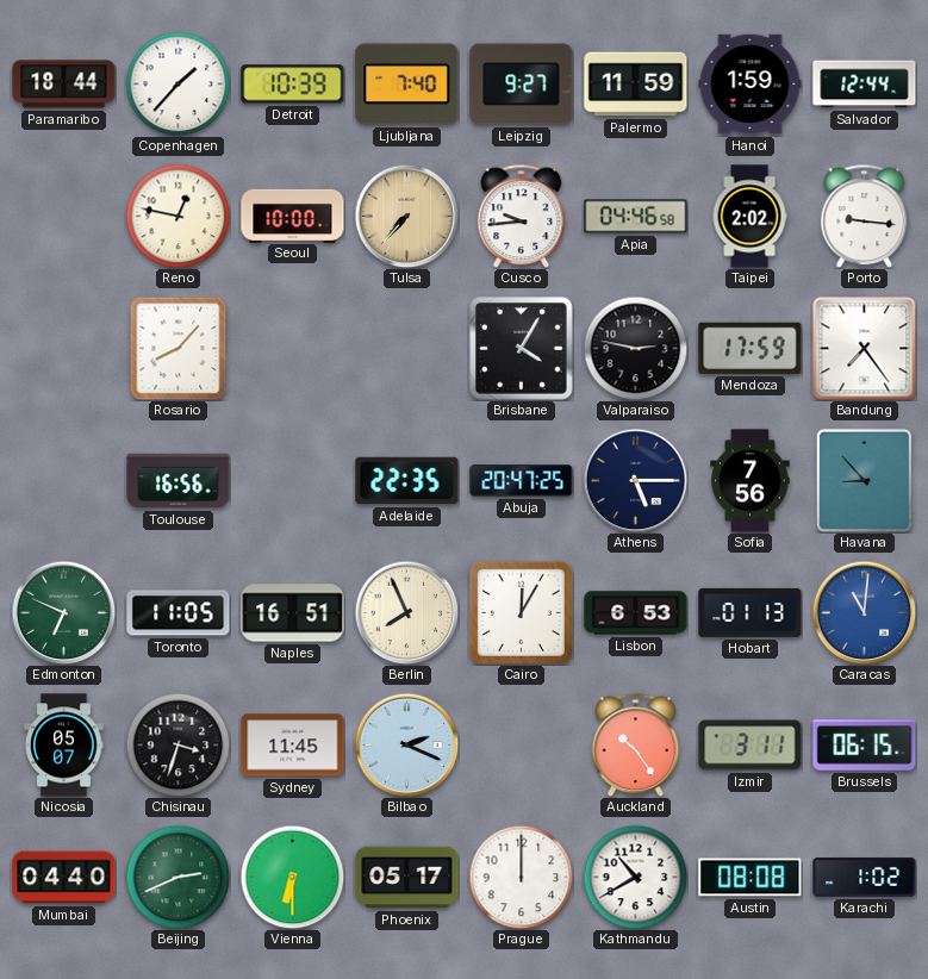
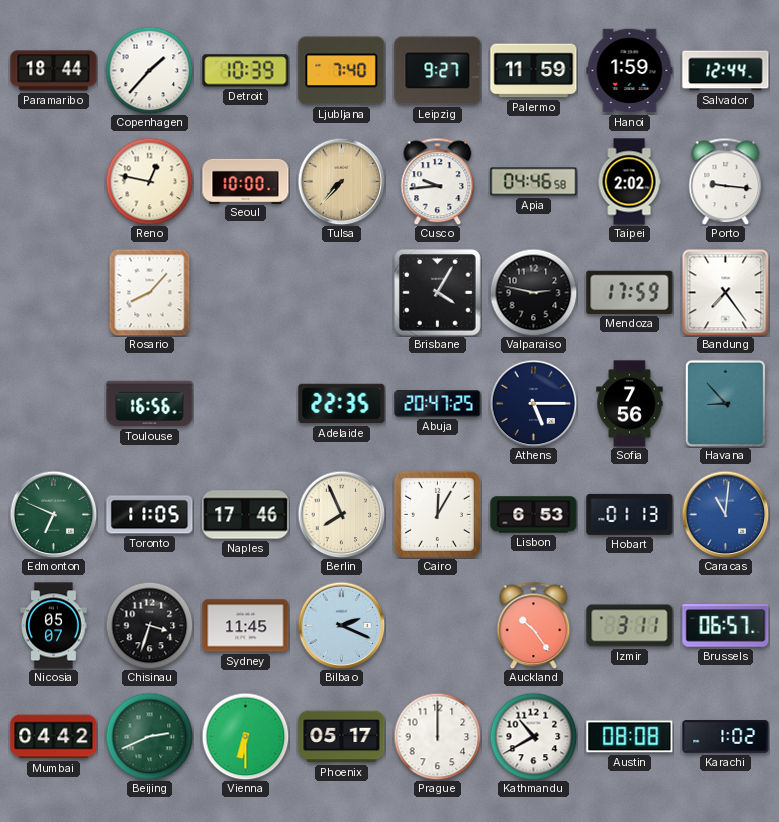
Naples: 16:51 -> 17:46 (246, 515)
Brussels: 06:15 -> 06:57 (726, 626)
Mumbai: 04:40 -> 04:42 (54, 737)
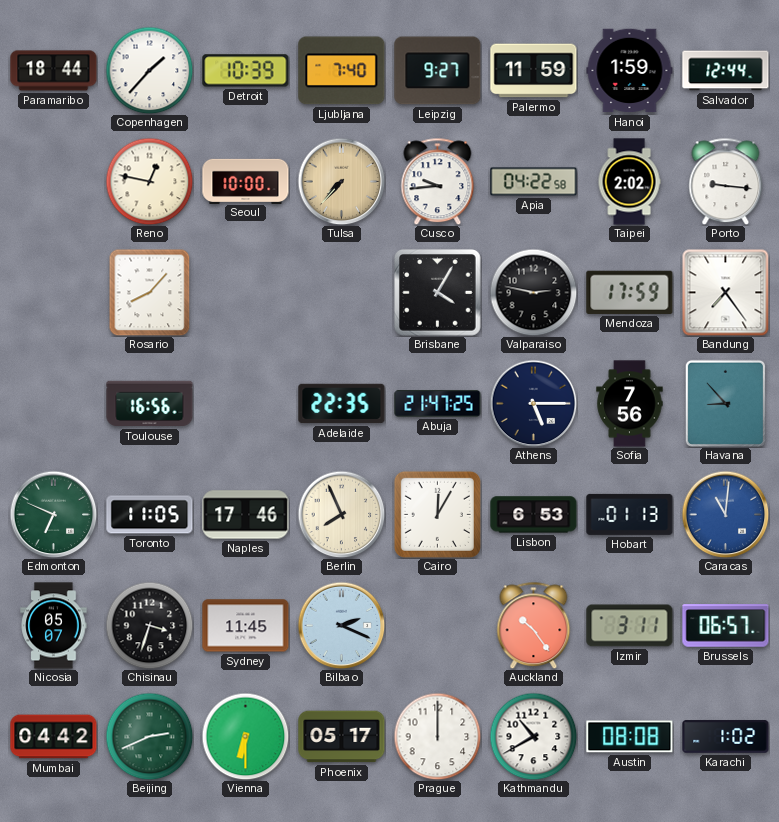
Apia: 04:46 -> 04:22 (534, 182)
Abuja: 20:47 -> 21:47 (438, 404)
